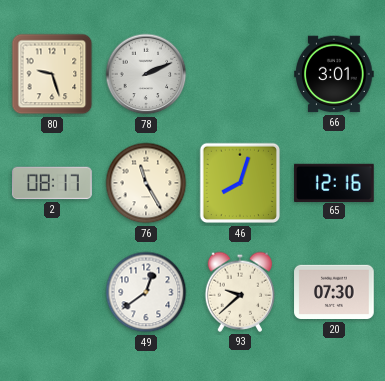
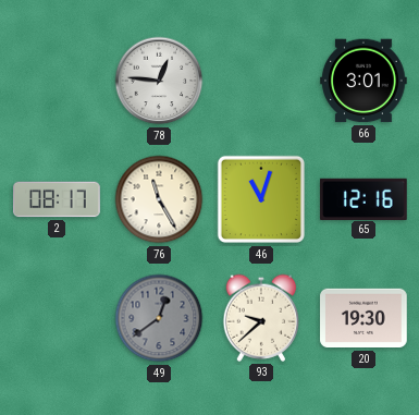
80: 9:27 -> none (52, 74)
78: 2:11 -> 12:46 (159, 81)
46: 8:03 -> 11:03 (261, 199)
49 dial: white -> grey (159, 318)
20: 07:30 -> 19:30 (363, 318)
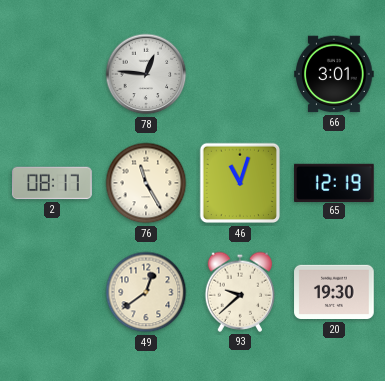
65: 12:16 -> 12:19 (334, 182)
49 dial: grey -> cream (146, 292)
